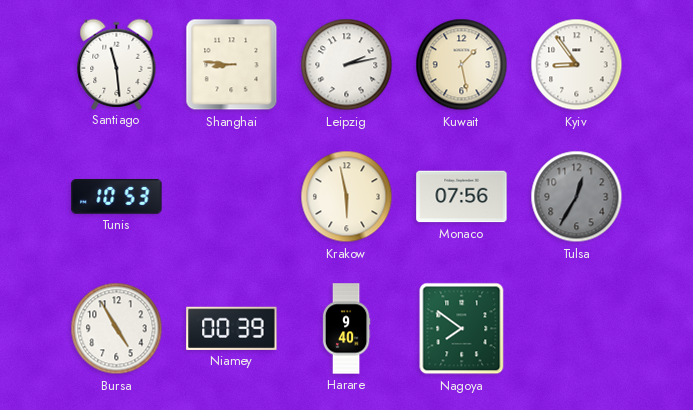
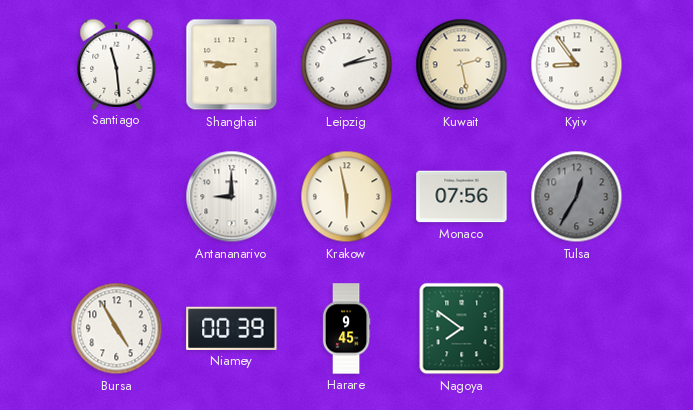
Kuwait: 1:28 -> 2:28 (462, 65)
Tunis: 10:53 -> none (117, 196)
Antananarivo: none -> 9:00 (232, 197)
Harare: 9:40 -> 9:45 (346, 329)
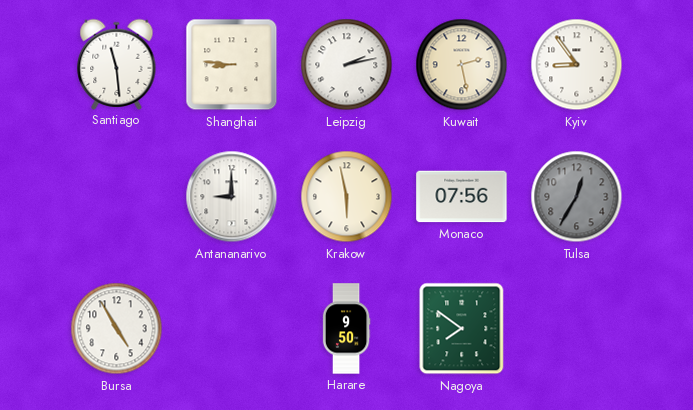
Niamey: 00:39 -> none (232, 328)
Harare: 9:45 -> 9:50 (346, 329)
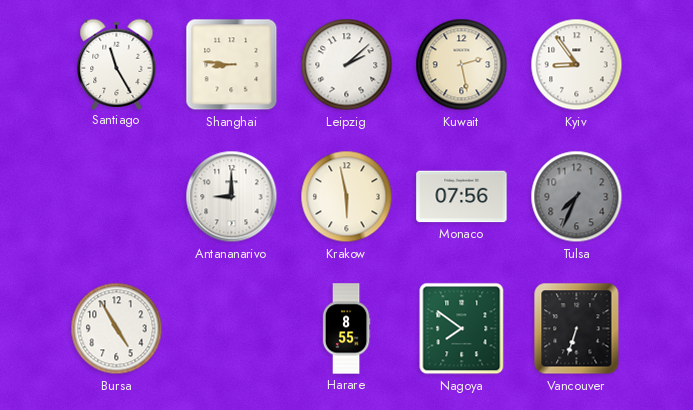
Santiago: 11:29 -> 11:25 (117, 64)
Leipzig: 2:13 -> 2:08 (347, 65)
Tulsa: 12:35 -> 7:34 (577, 197)
Harare: 9:50 -> 8:55 (346, 329)
Vancouver: none -> 6:33 (577, 329)
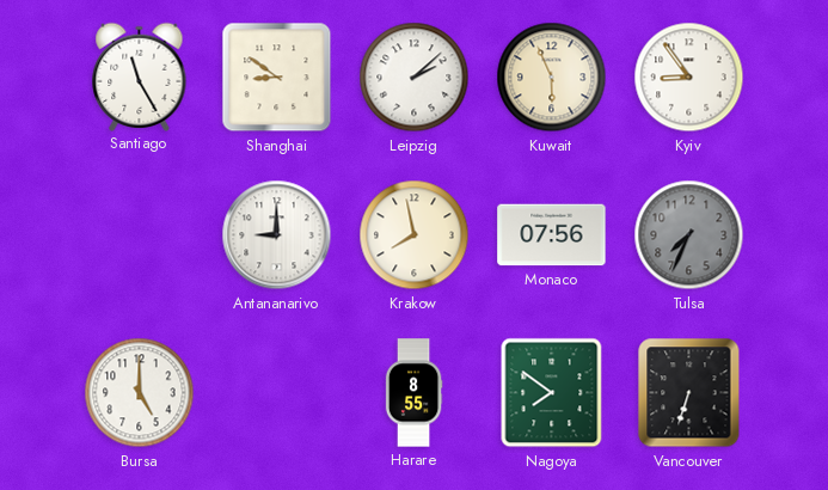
Shanghai: 8:46 -> 8:51 (277, 78)
Kuwait: 2:28 -> 5:56 (552, 78)
Krakow: 5:58 -> 7:58 (415, 235)
Bursa: 4:55 -> 5:00 (140, 393)
